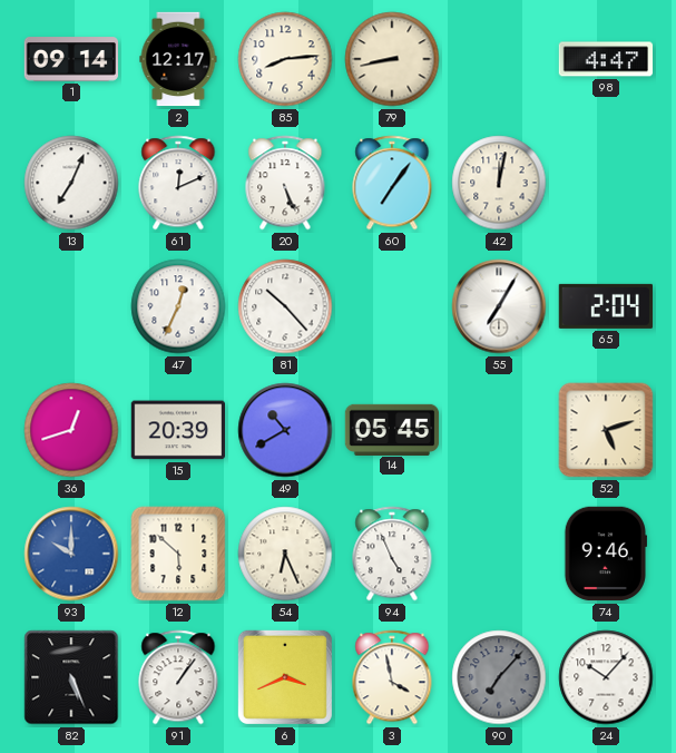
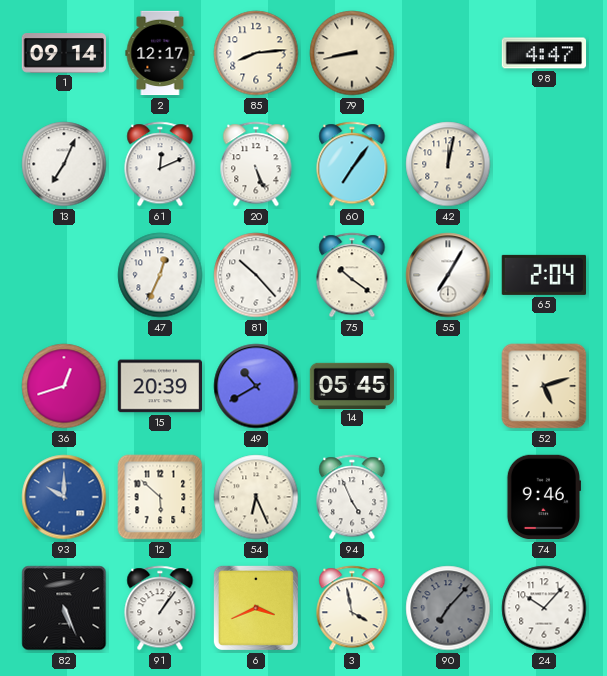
75: none -> 10:21 (352, 275)
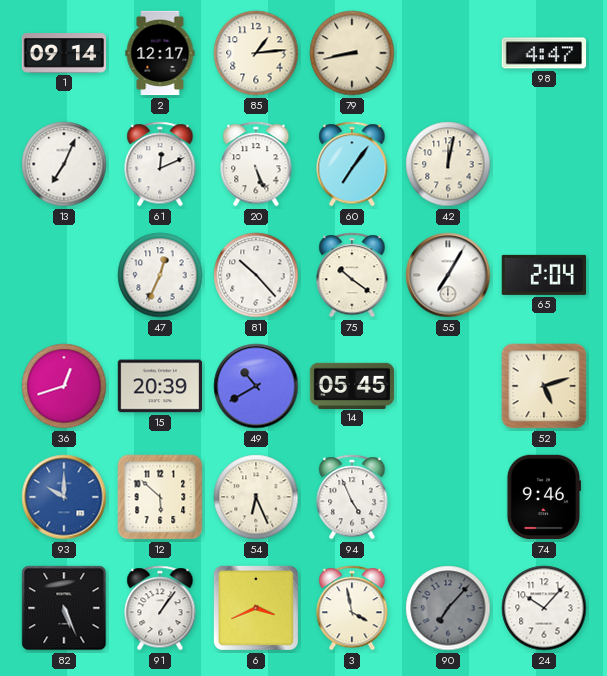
85: 8:14 -> 1:14 (256, 53)
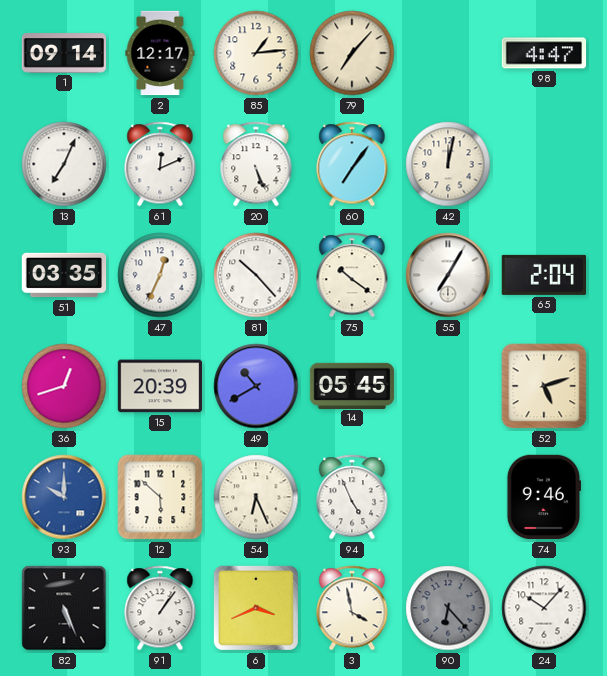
79: 8:43 -> 7:07 (352, 53)
51: none -> 03:35 (64, 275)
90: 7:07 -> 6:23 (448, 608)
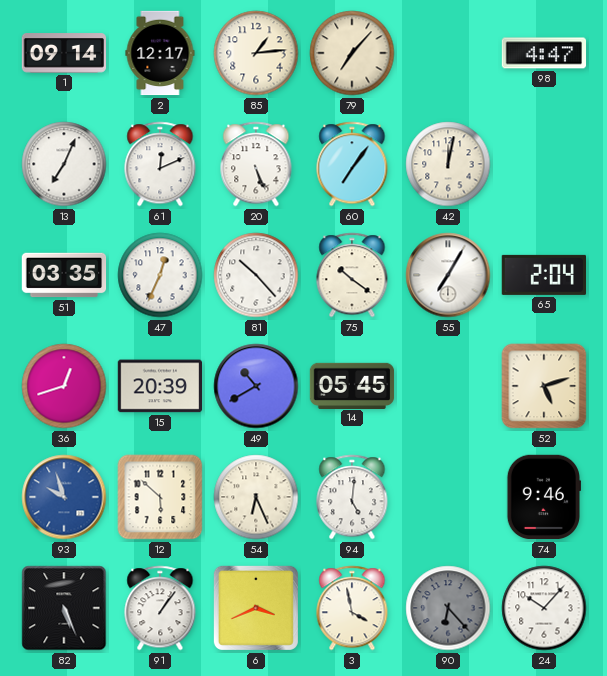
93: 10:00 -> 9:57 (64, 497)
94: 4:56 -> 5:01 (352, 497)
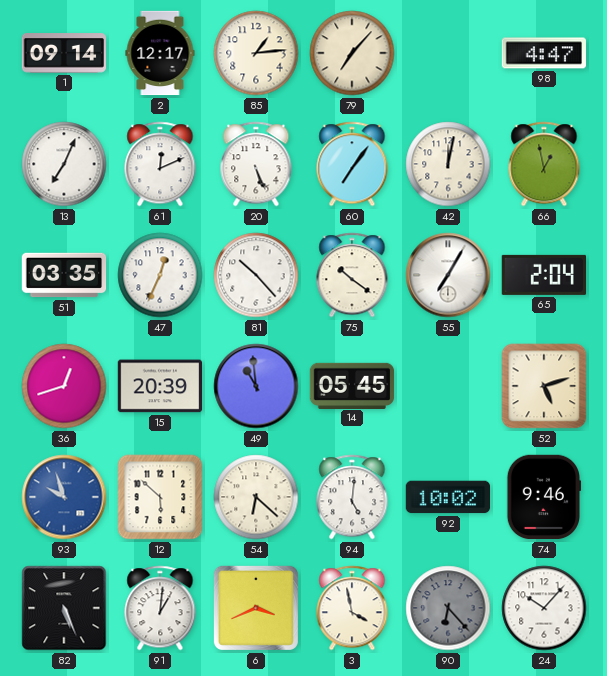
66: none -> 12:58 (544, 164)
49: 10:40 -> 10:59 (256, 386)
54: 6:26 -> 6:22 (256, 497)
92: none -> 10:02 (447, 497)
91: 1:06 -> 1:01 (160, 608)
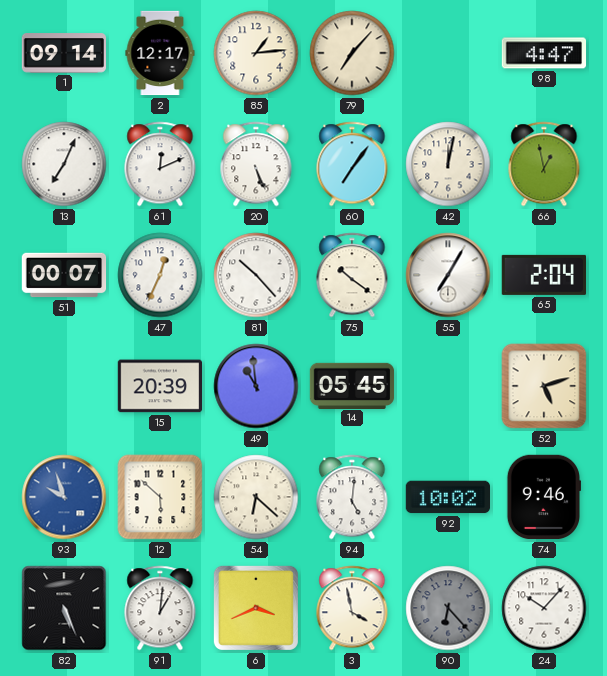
51: 03:35 -> 00:07 (64, 275)
36: 12:42 -> none (64, 386)
